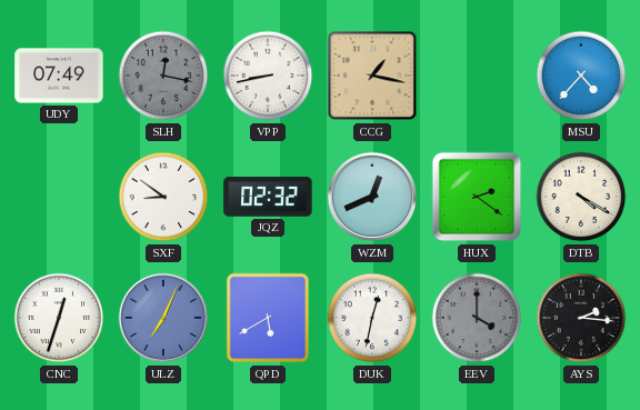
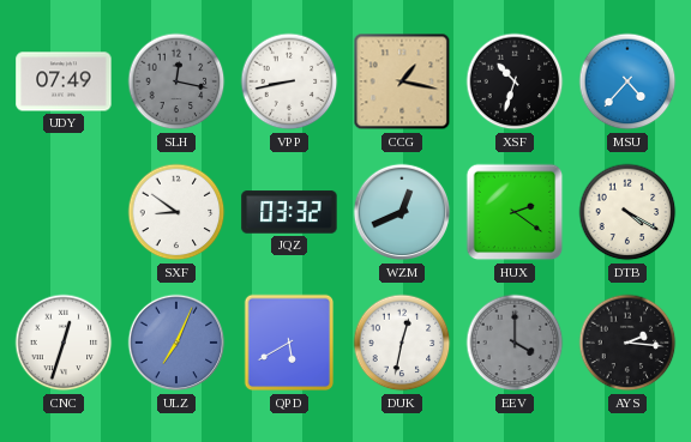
XSF: none -> 10:33 (515, 81)
JQZ: 02:32 -> 03:32 (289, 212)
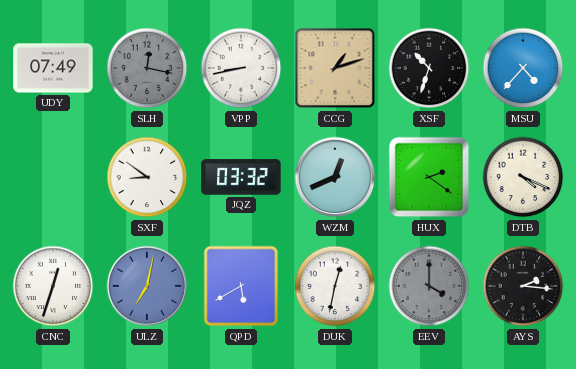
CCG: 1:17 -> 1:12 (335, 68)
DTB: 4:20 -> 4:19 (523, 177)
ULZ: 7:04 -> 7:02 (147, 286)
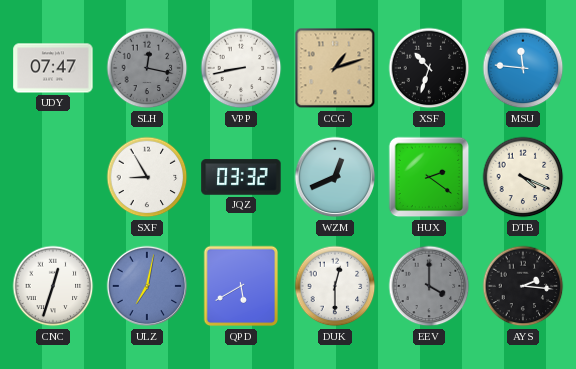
UDY: 07:49 -> 07:47 (53, 68)
MSU: 4:37 -> 11:46 (523, 68)
SXF: 8:51 -> 8:55 (147, 177)
DUK: 12:32 -> 12:30 (335, 286)
